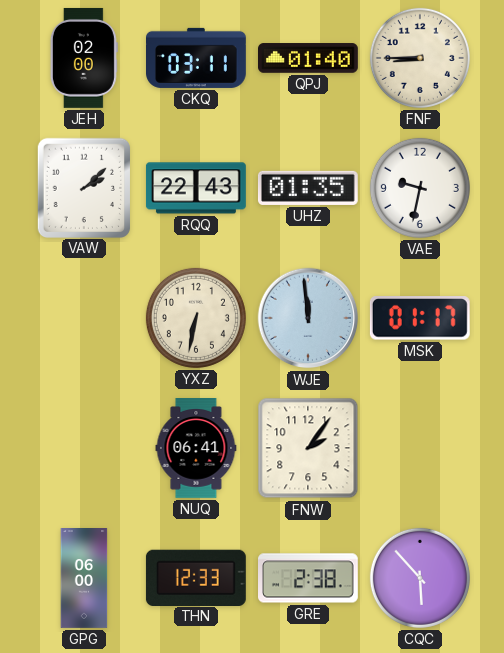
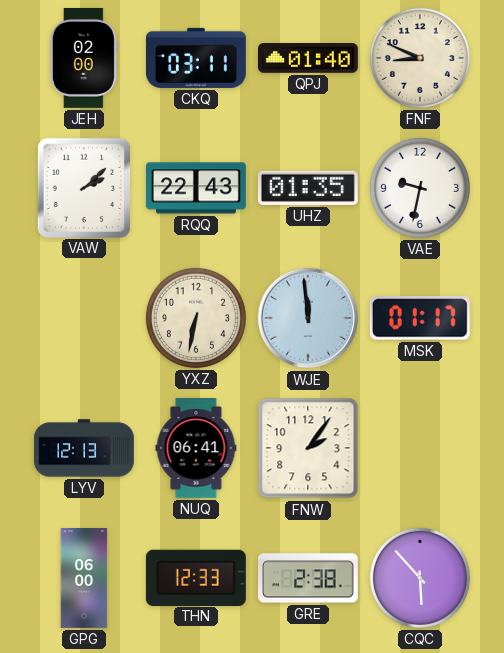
FNF: 8:45 -> 8:49 (420, 58)
LYV: none -> 12:13 (84, 448)
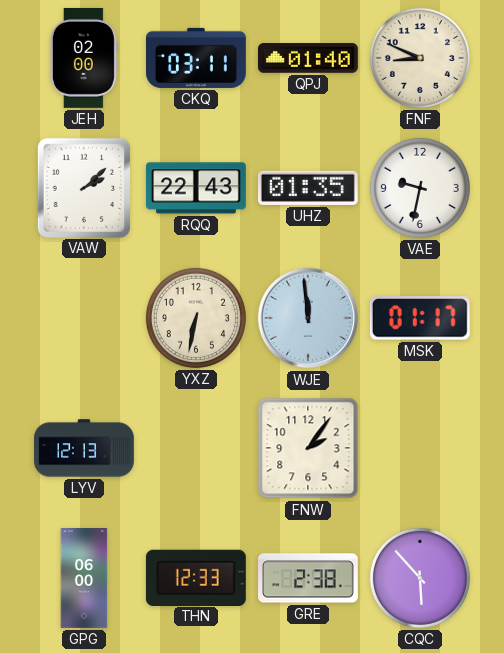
NUQ: 06:41 -> none (196, 449)
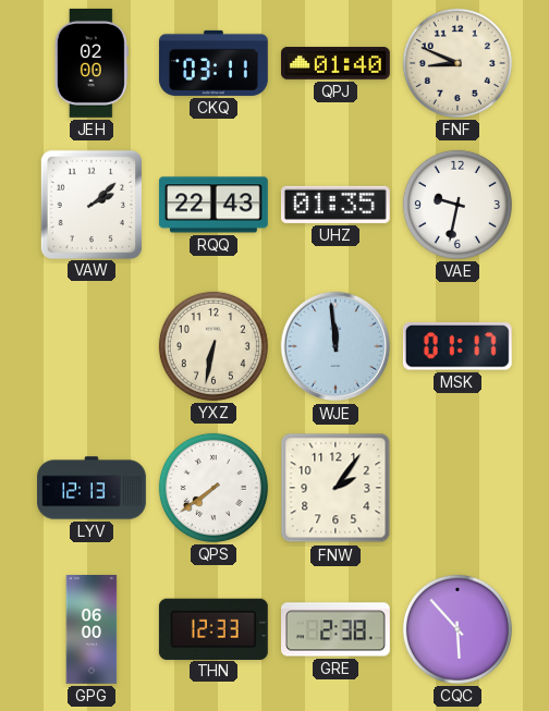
QPS: none -> 7:39 (213, 488)
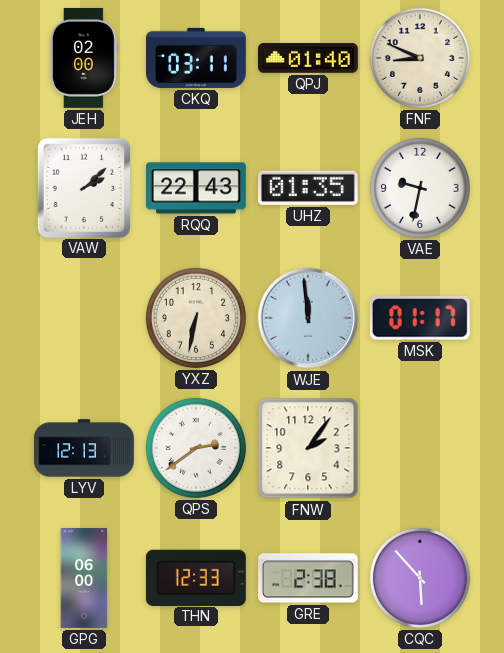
QPS: 7:39 -> 2:39 (196, 448)
